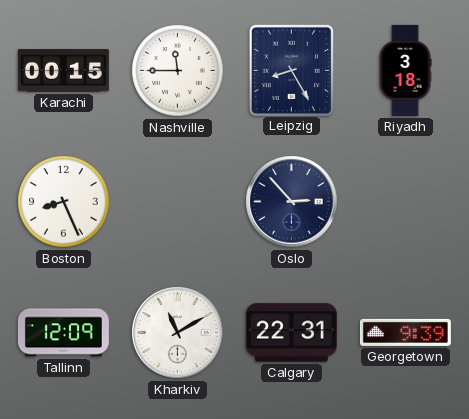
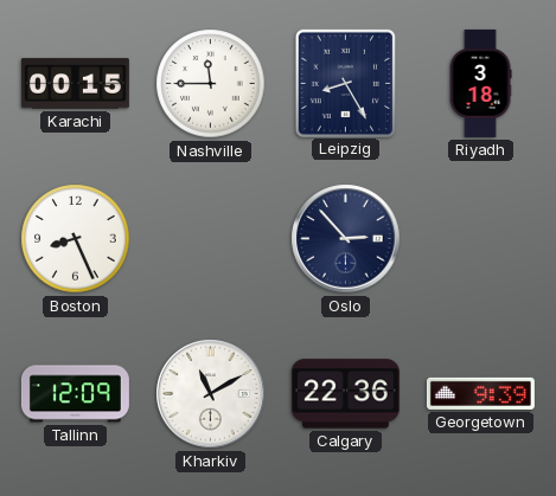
Calgary: 22:31 -> 22:36 (345, 394)
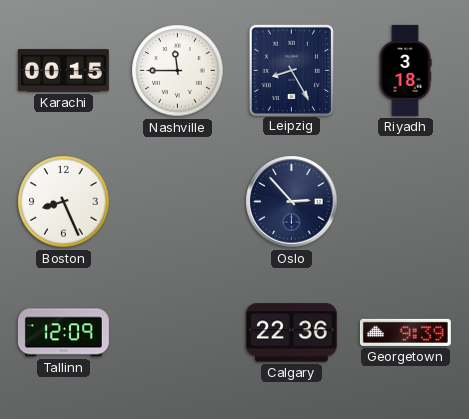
Kharkiv: 11:10 -> none (211, 394)
